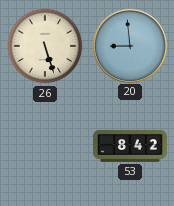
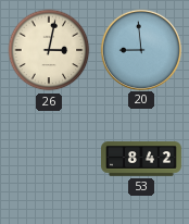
26: 5:27 -> 3:02 (49, 50)
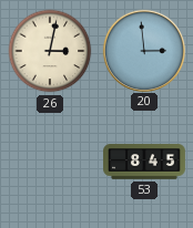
20: 8:59 -> 2:59 (143, 50)
53: 8:42 -> 8:45 (145, 162)
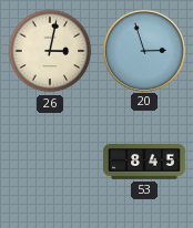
20: 2:59 -> 2:57 (143, 50)
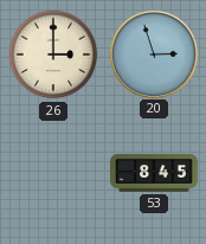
26: 3:02 -> 3:00 (53, 54)
